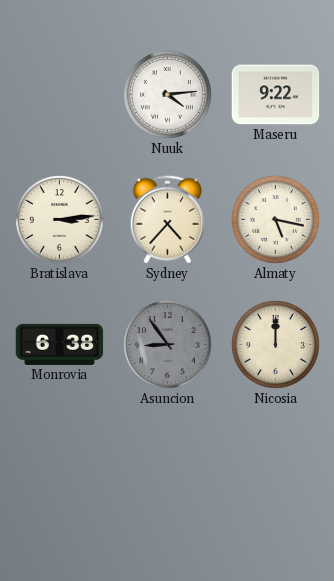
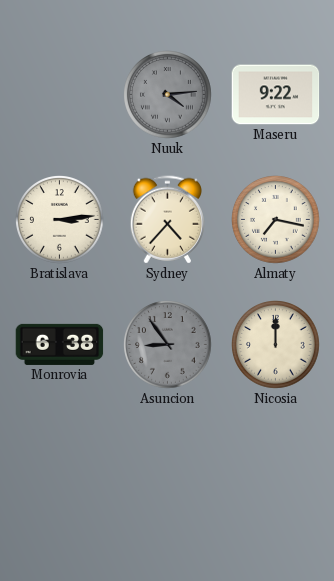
Nuuk dial: white -> grey (168, 95)
Almaty: 5:17 -> 7:17 (276, 220)
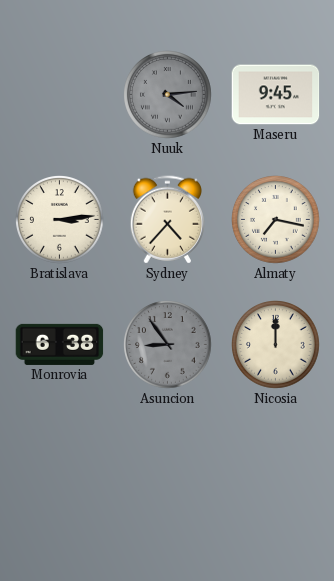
Maseru: 9:22 -> 9:45 (276, 95)
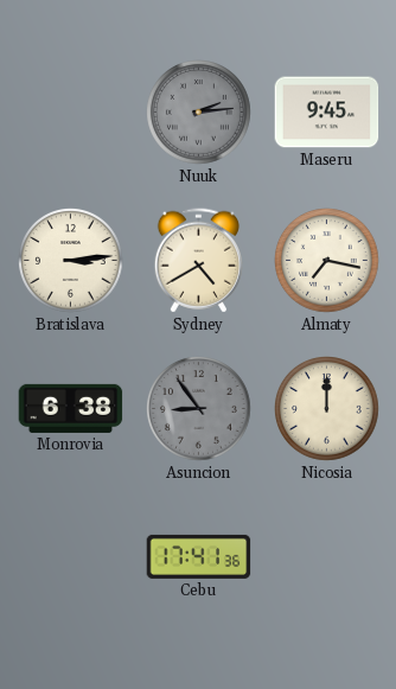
Nuuk: 4:14 -> 2:14 (199, 113)
Sydney: 4:37 -> 4:40 (198, 261)
Cebu: none -> 17:41 (199, 556)
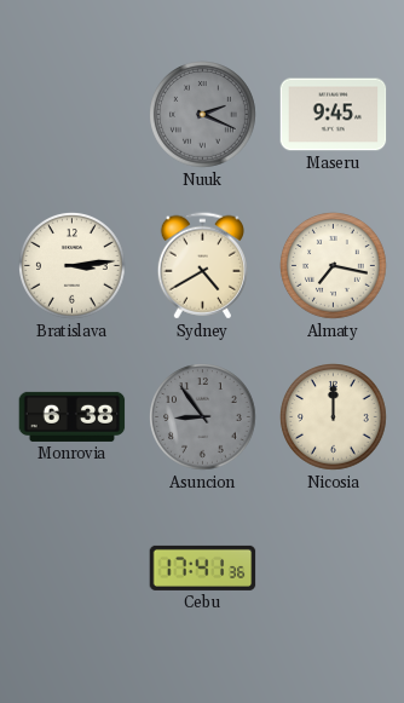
Nuuk: 2:14 -> 2:19 (203, 115)
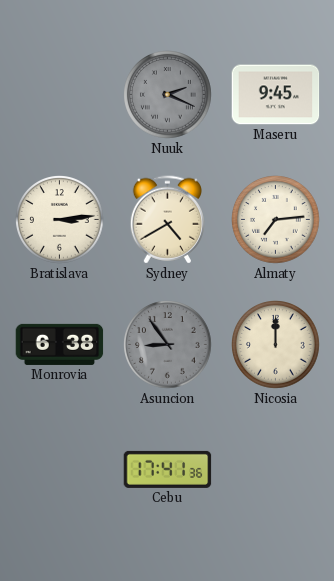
Almaty: 7:17 -> 7:14 (276, 220)
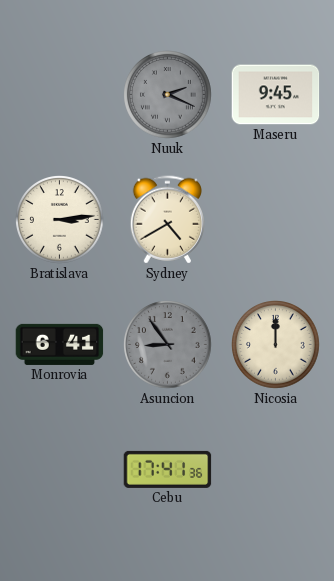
Almaty: 7:14 -> none (276, 220)
Monrovia: 6:38 -> 6:41 (60, 344)
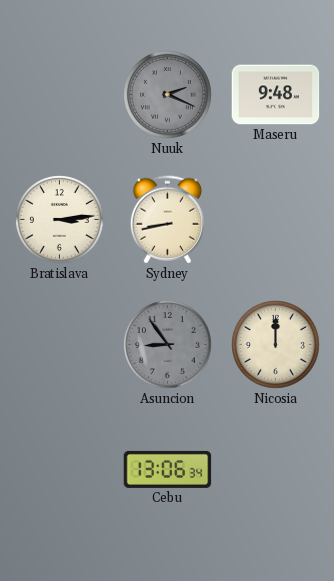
Maseru: 9:45 -> 9:48 (276, 95)
Sydney: 4:40 -> 8:43 (167, 220)
Monrovia: 6:41 -> none (60, 344)
Cebu: 17:41 -> 13:06 (168, 469)
